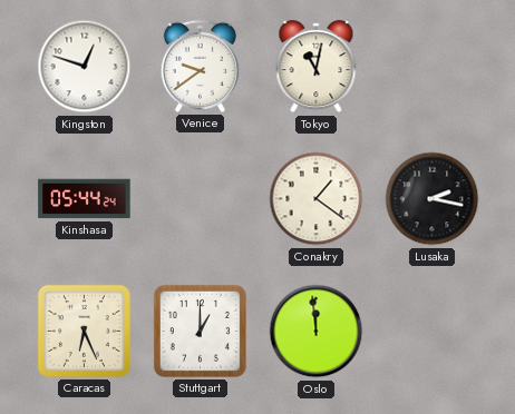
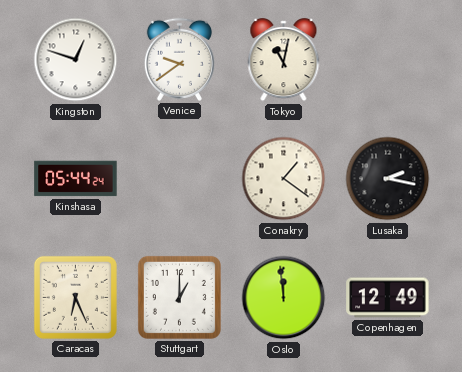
Copenhagen: none -> 12:49 (388, 298)
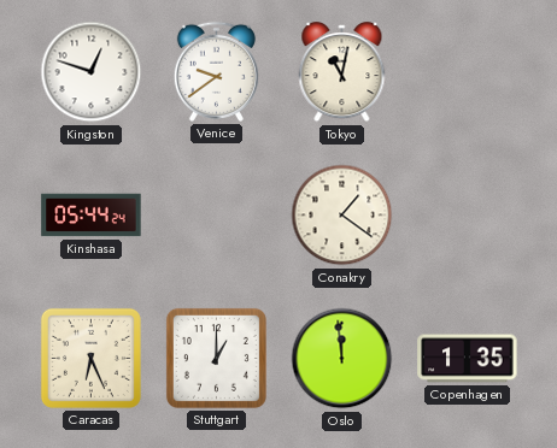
Lusaka: 2:17 -> none (388, 179)
Copenhagen: 12:49 -> 1:35 (468, 359)
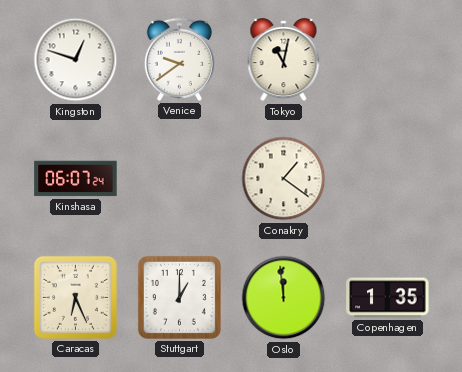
Kinshasa: 05:44 -> 06:07 (76, 179)
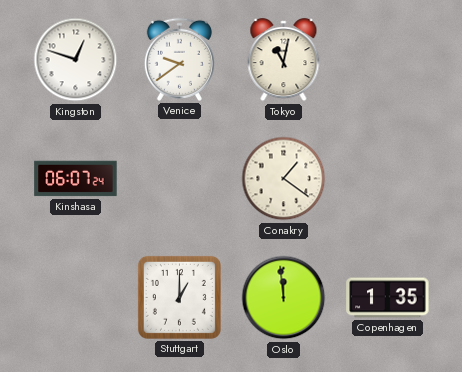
Caracas: 6:26 -> none (75, 297)
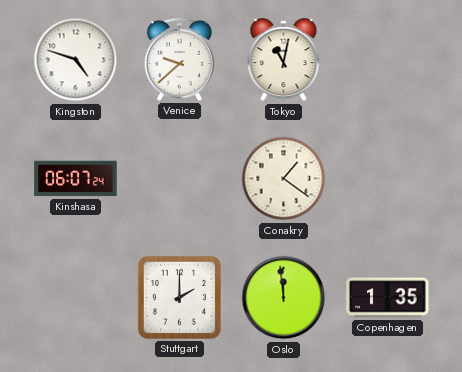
Kingston: 12:48 -> 4:48 (76, 60)
Venice: 9:39 -> 9:38 (179, 59)
Stuttgart: 1:00 -> 2:00 (179, 297)
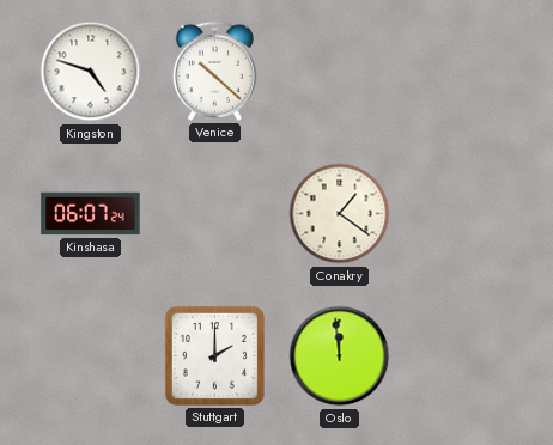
Venice: 9:38 -> 10:22 (214, 71)
Tokyo: 11:02 -> none (284, 60)
Copenhagen: 1:35 -> none (388, 298)
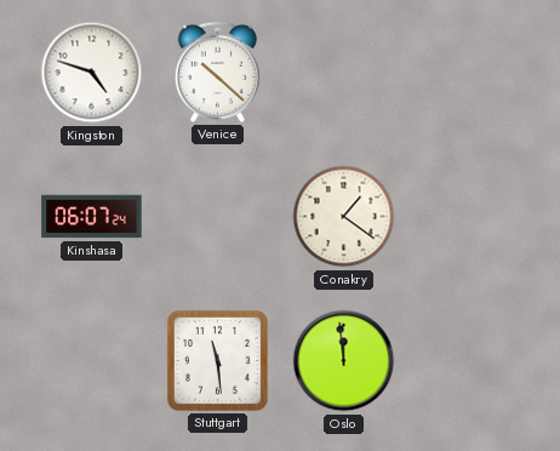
Stuttgart: 2:00 -> 11:29 (217, 360)
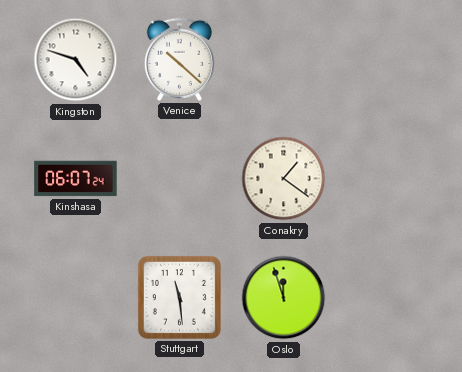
Oslo: 11:59 -> 11:57 (284, 298)
